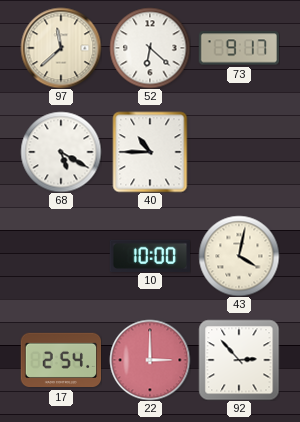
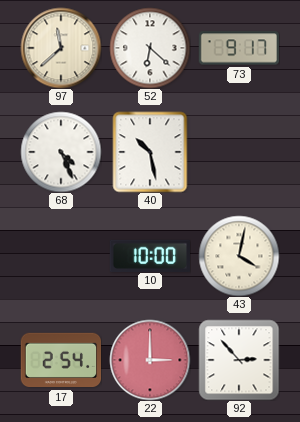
68: 5:20 -> 4:26 (61, 152)
40: 10:45 -> 10:28 (150, 152)
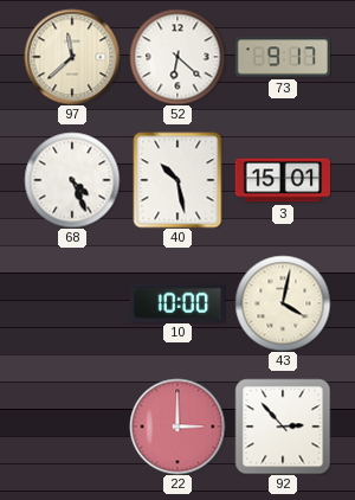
3: none -> 15:01 (283, 180)
17: 2:54 -> none (61, 360)
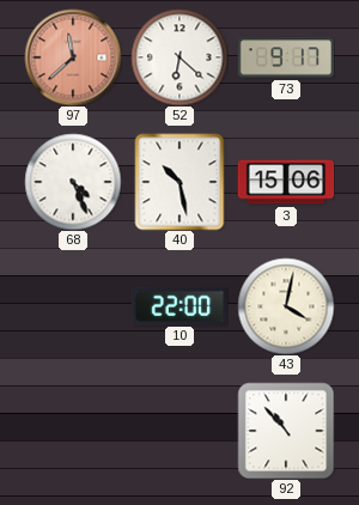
97 dial: cream -> salmon (73, 57)
3: 15:01 -> 15:06 (286, 182)
10: 10:00 -> 22:00 (178, 305)
22: 3:00 -> none (177, 427)
92: 2:53 -> 10:53 (286, 431)
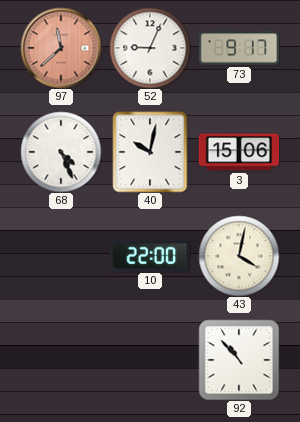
52: 6:22 -> 9:04 (150, 48)
40: 10:28 -> 10:02 (150, 152)
